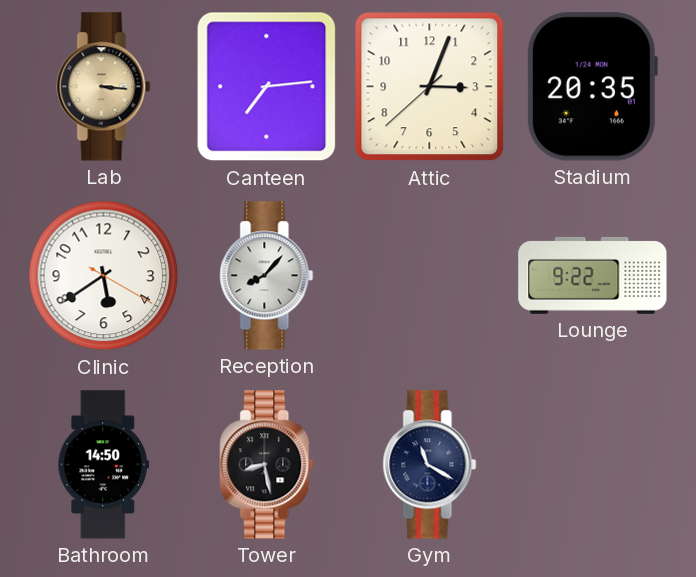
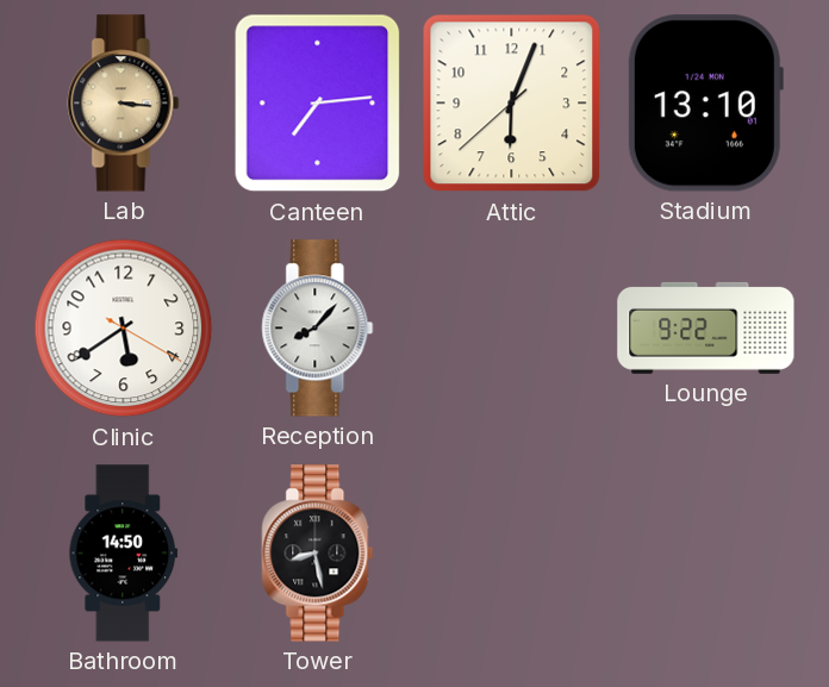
Attic: 3:03 -> 6:03 (512, 104)
Stadium: 20:35 -> 13:10 (705, 104)
Gym: 11:20 -> none (430, 465)
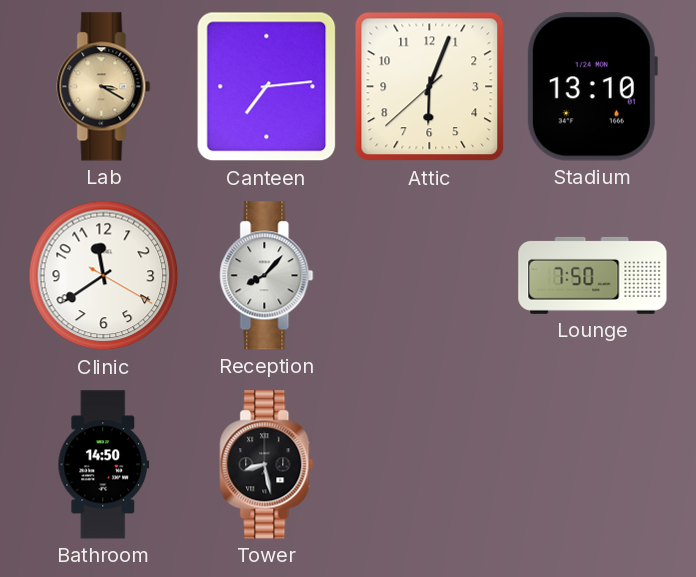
Lab: 3:16 -> 3:20 (104, 87)
Clinic: 5:39 -> 11:39 (104, 276)
Lounge: 9:22 -> 7:50 (593, 275)
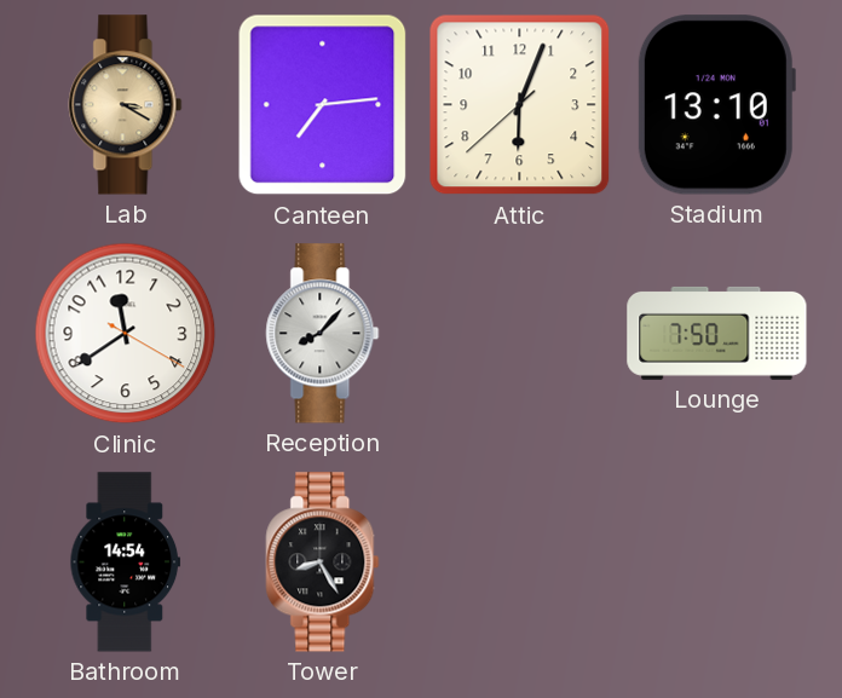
Bathroom: 14:50 -> 14:54 (126, 563)
Tower: 8:28 -> 8:25 (323, 563)
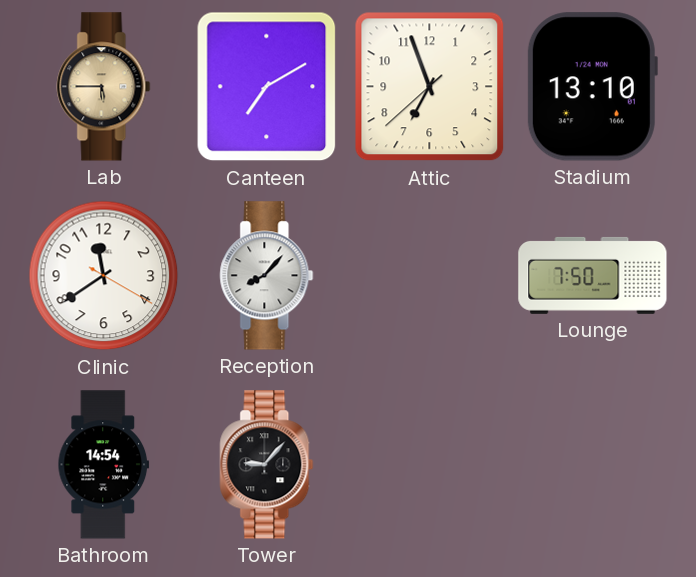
Lab: 3:20 -> 5:45 (104, 87)
Canteen: 7:14 -> 7:10 (267, 87)
Attic: 6:03 -> 6:56 (430, 87)
Tower: 8:25 -> 9:07 (267, 465)
